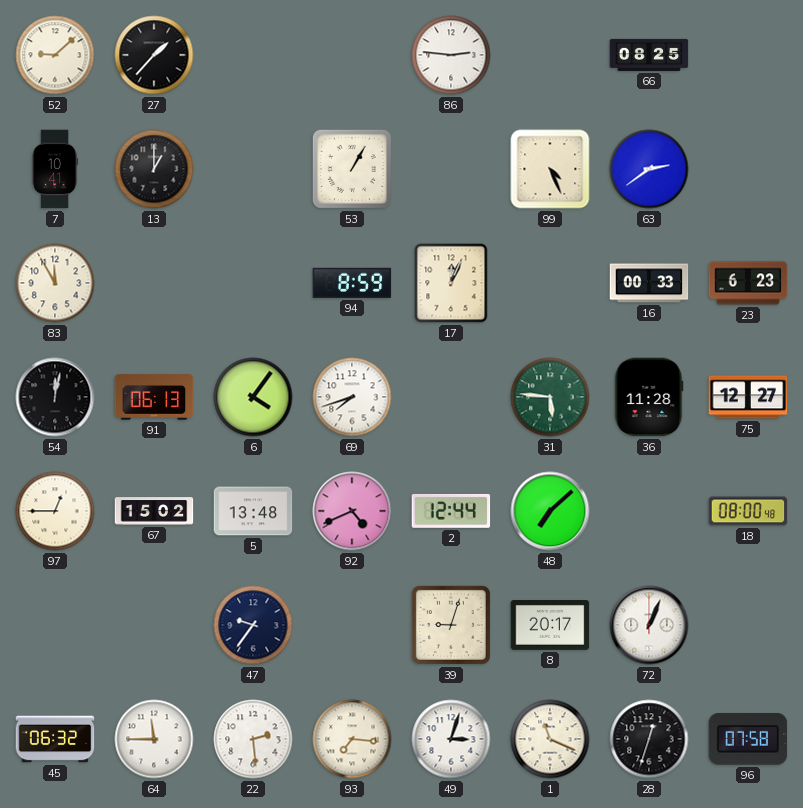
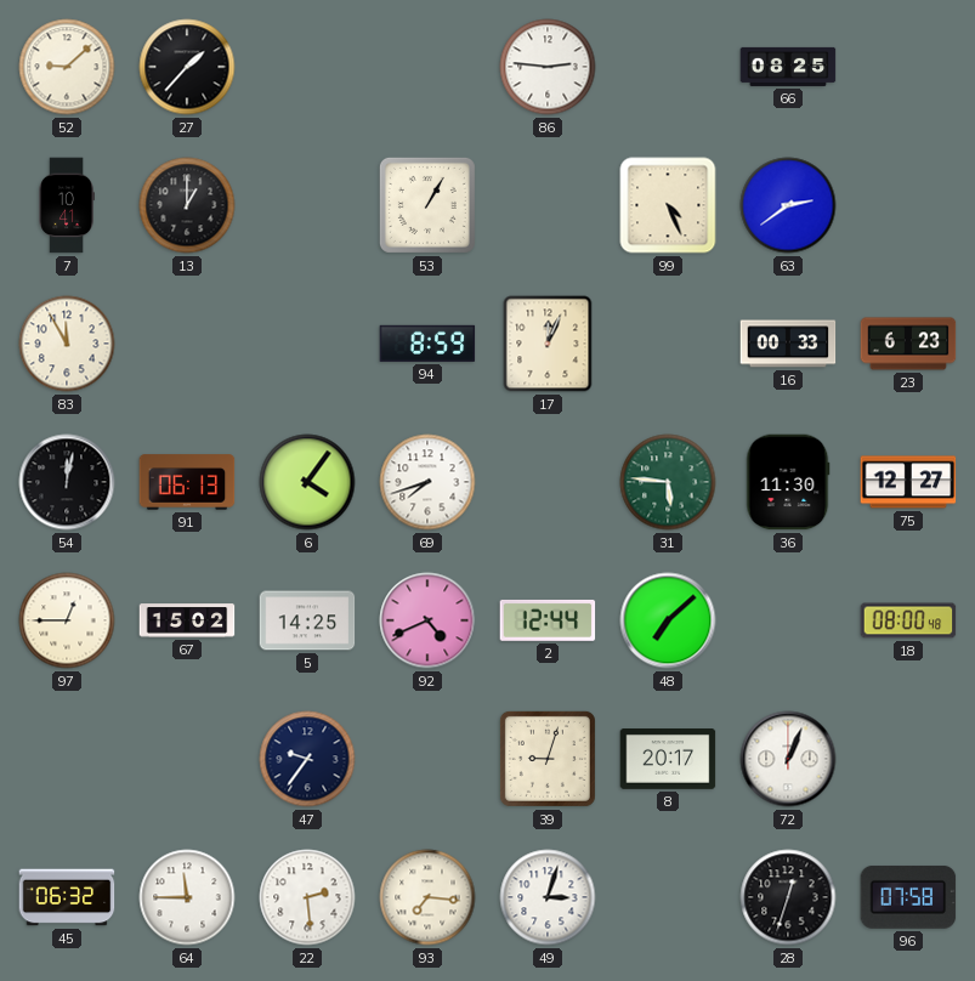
36: 11:28 -> 11:30 (788, 482)
5: 13:48 -> 14:25 (307, 620)
1: 11:19 -> none (550, 739)
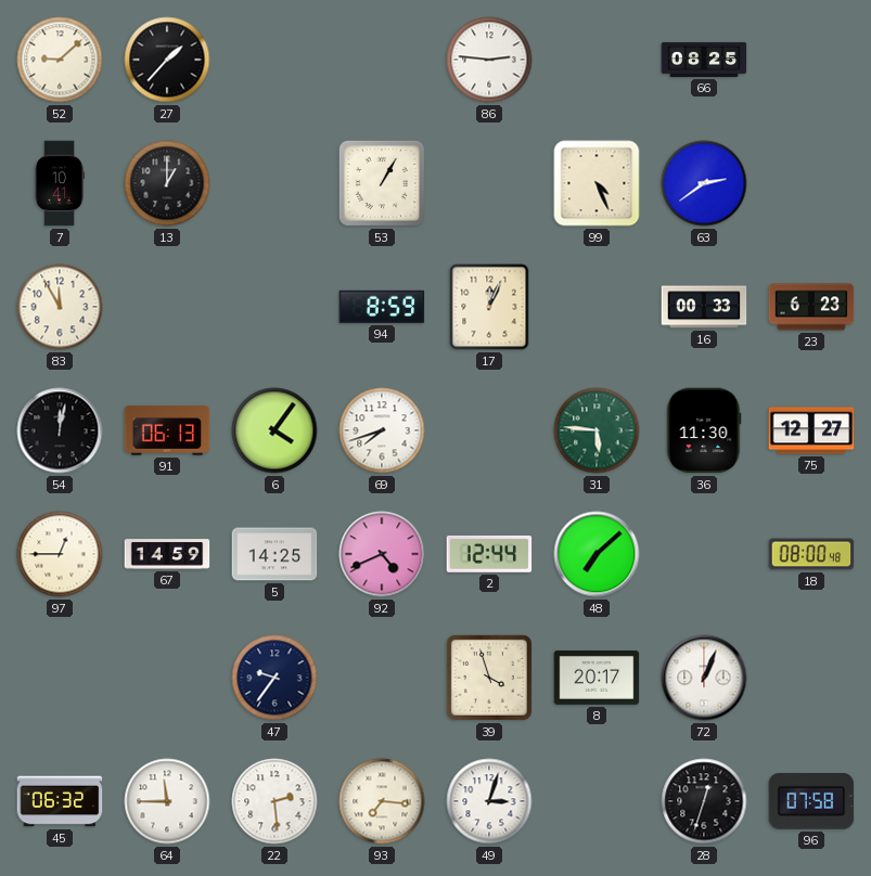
67: 15:02 -> 14:59 (167, 554)
39: 9:03 -> 3:57 (489, 678)
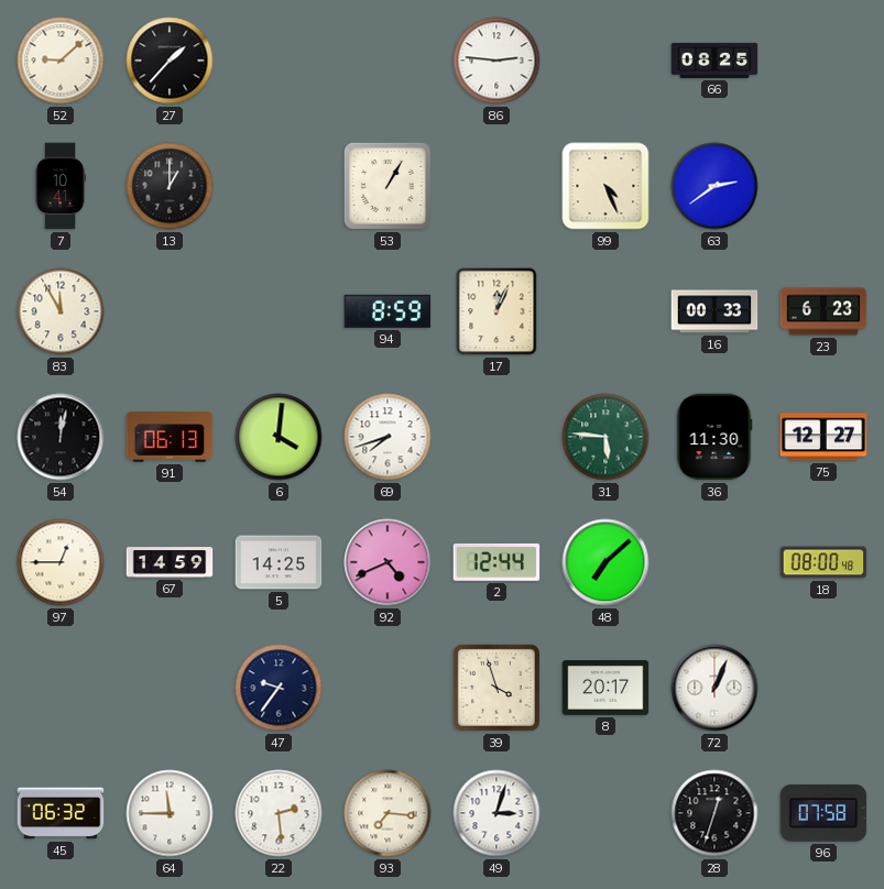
6: 4:06 -> 4:01 (279, 437)
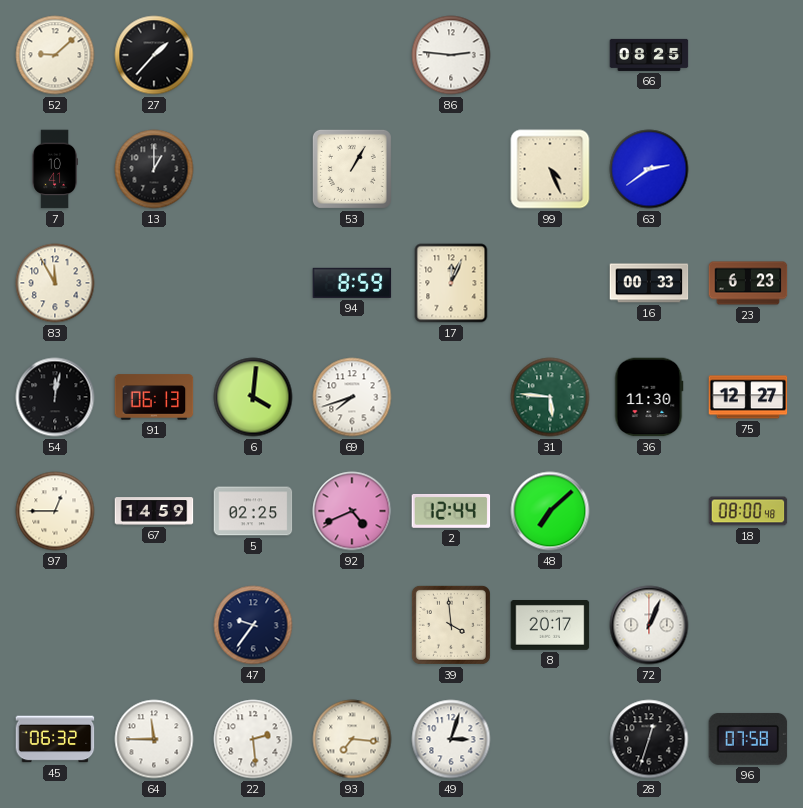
5: 14:25 -> 02:25 (253, 511)
39: 3:57 -> 3:59 (451, 625)
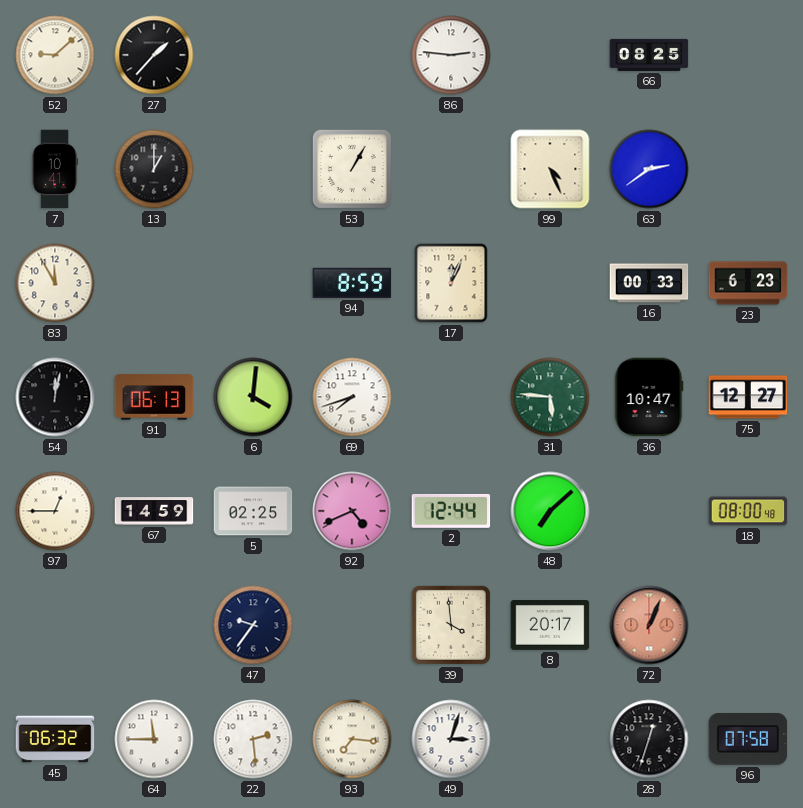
36: 11:30 -> 10:47 (649, 397)
72 dial: white -> salmon (649, 625)
